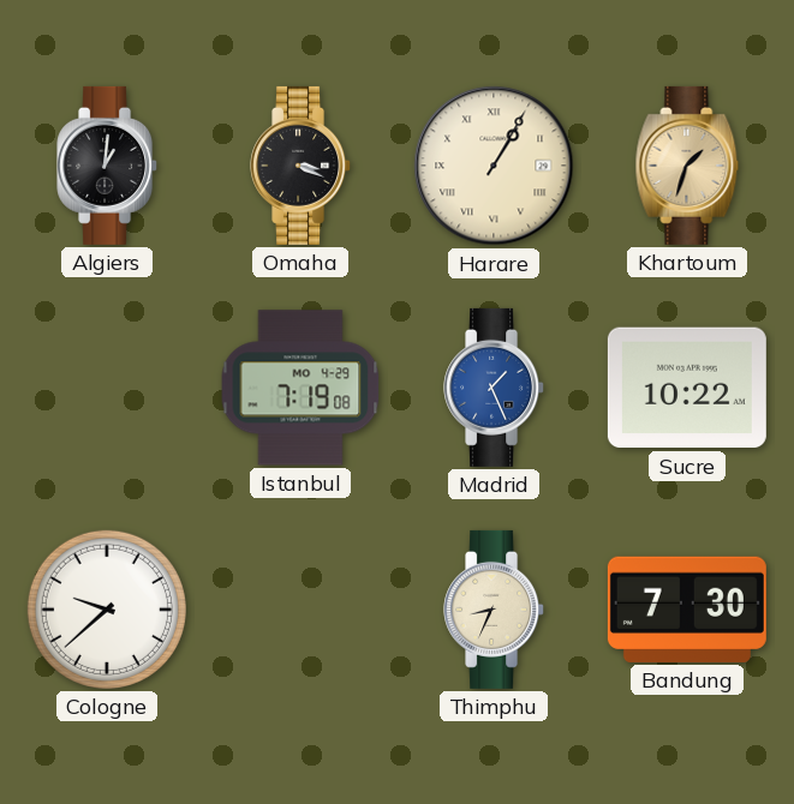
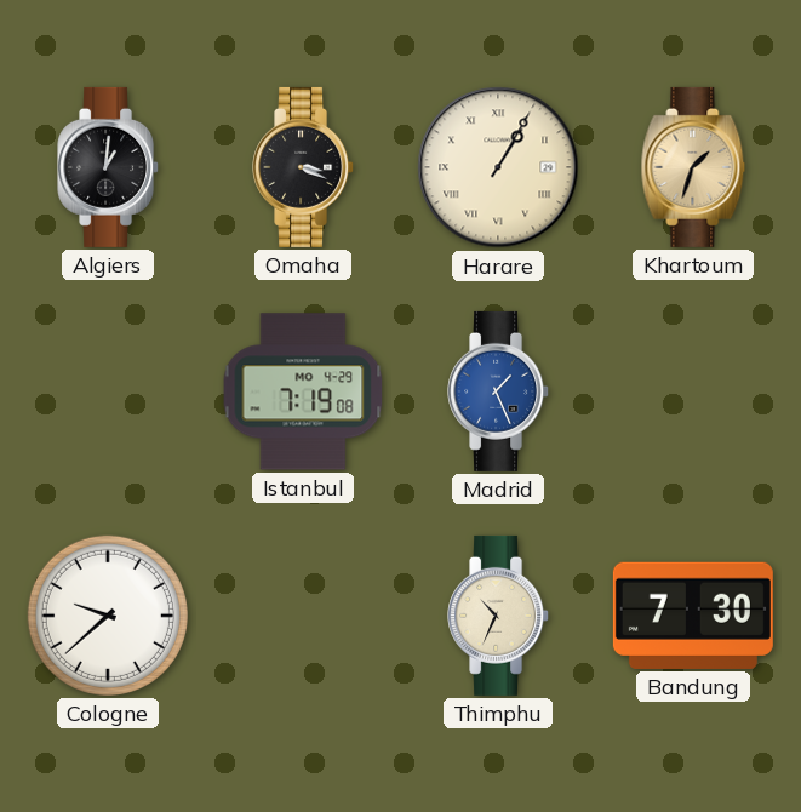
Sucre: 10:22 -> none (687, 388)
Thimphu: 8:34 -> 10:34 (499, 616)
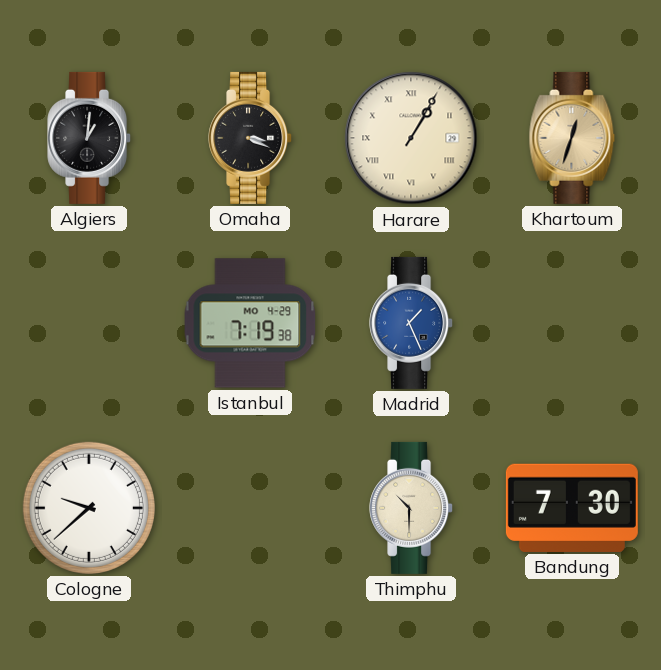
Khartoum: 1:33 -> 12:33 (572, 138)
Istanbul: 7:19:08 -> 7:19:38 (250, 323)
Thimphu: 10:34 -> 10:30 (412, 508)
